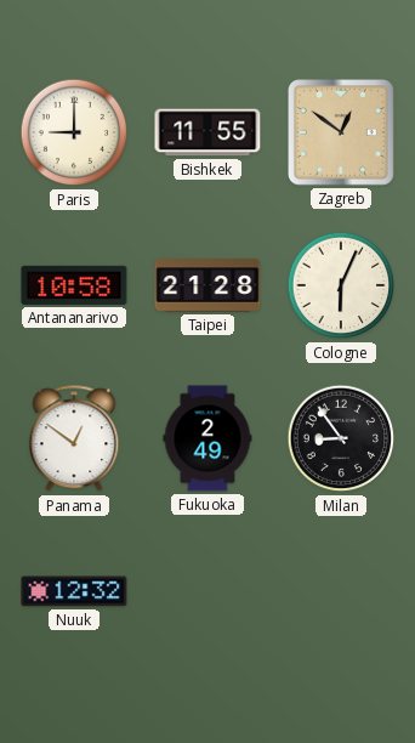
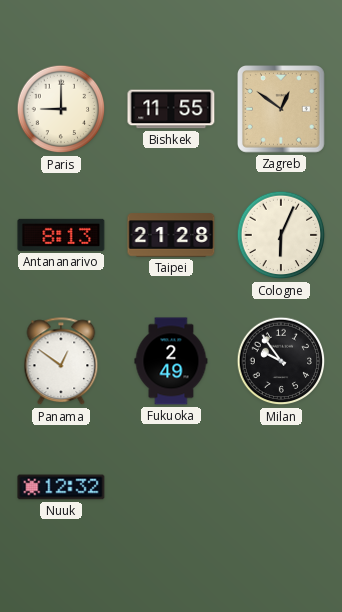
Antananarivo: 10:58 -> 8:13 (61, 235)
Milan: 8:54 -> 9:54 (281, 361)
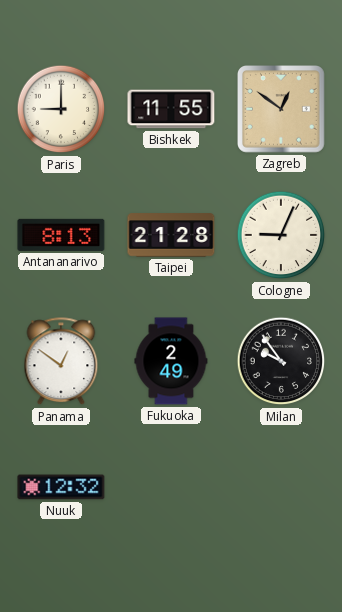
Cologne: 6:04 -> 9:04 (281, 235)
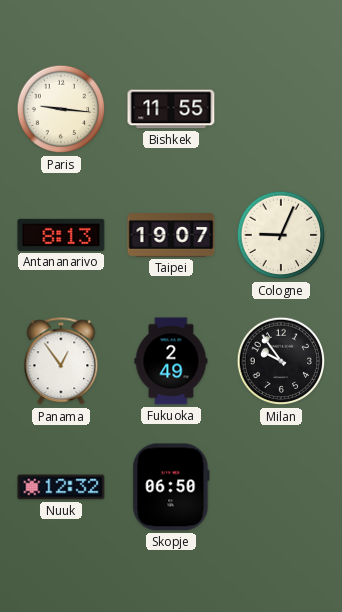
Paris: 9:00 -> 9:16 (61, 109)
Zagreb: 12:51 -> none (282, 110)
Taipei: 21:28 -> 19:07 (171, 235)
Panama: 12:51 -> 12:54 (61, 362)
Skopje: none -> 06:50 (171, 487)
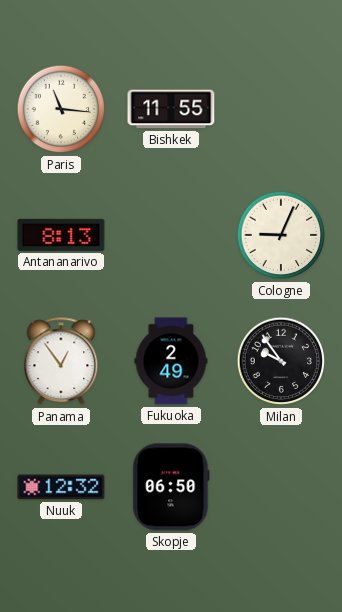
Paris: 9:16 -> 11:16 (61, 109)
Taipei: 19:07 -> none (171, 235)
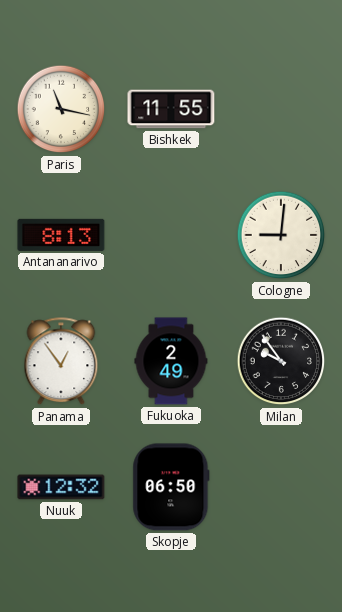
Paris: 11:16 -> 11:17 (61, 109)
Cologne: 9:04 -> 9:01 (281, 235)
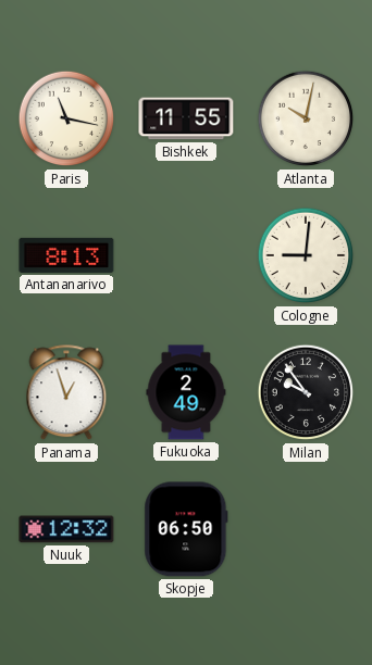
Atlanta: none -> 10:02 (306, 118)
Panama: 12:54 -> 12:57 (66, 393)
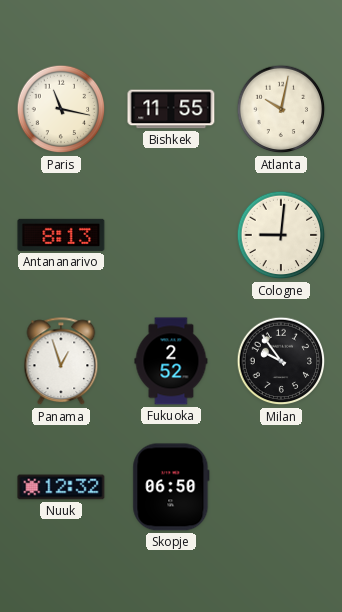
Fukuoka: 2:49 -> 2:52 (171, 361)
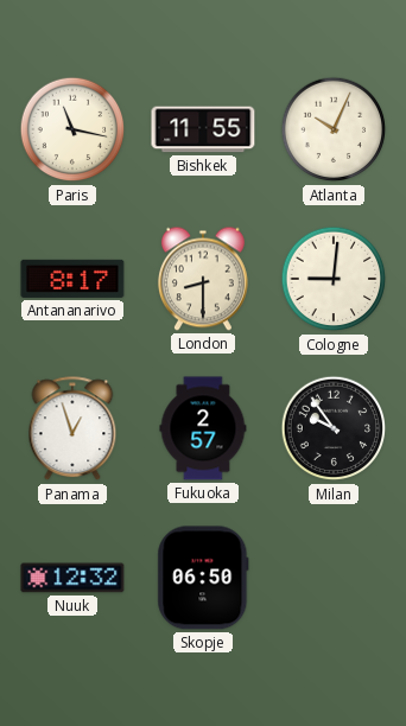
Atlanta: 10:02 -> 10:04 (334, 129)
Antananarivo: 8:13 -> 8:17 (72, 279)
London: none -> 8:30 (203, 279)
Fukuoka: 2:52 -> 2:57 (203, 428)
